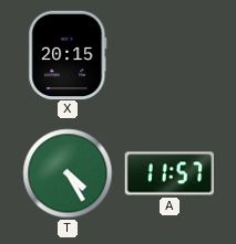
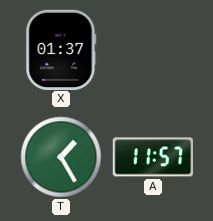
X: 20:15 -> 01:37 (61, 49)
T: 4:25 -> 1:25 (61, 157)
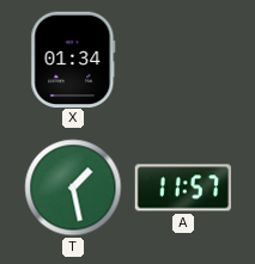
X: 01:37 -> 01:34 (73, 59)
T: 1:25 -> 1:28 (73, 188)
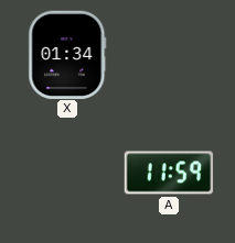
T: 1:28 -> none (73, 188)
A: 11:57 -> 11:59 (168, 173)
